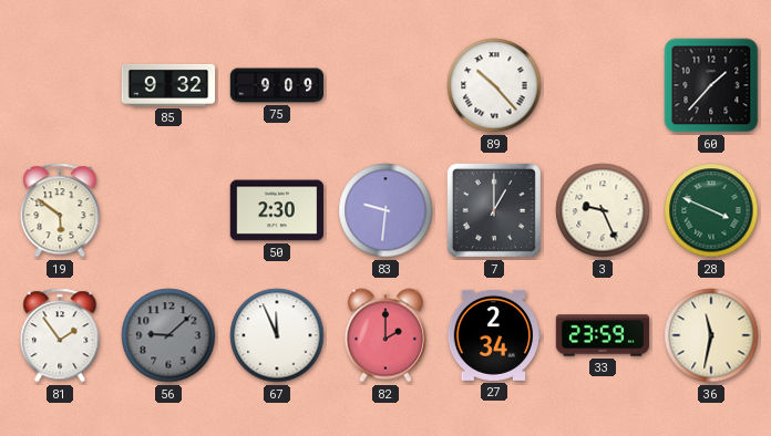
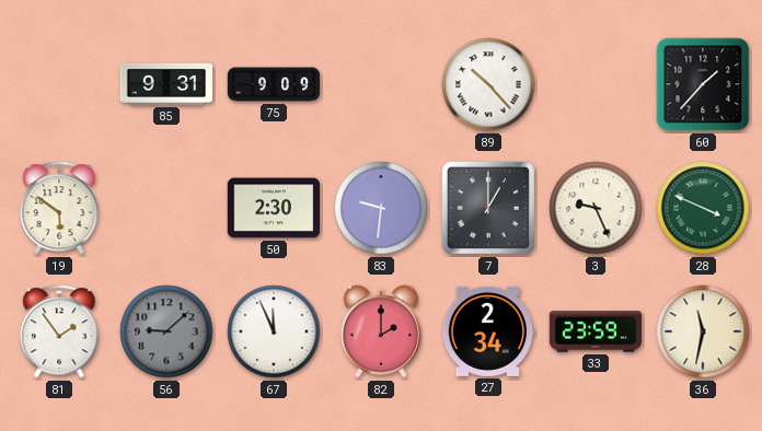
85: 9:32 -> 9:31 (166, 84)
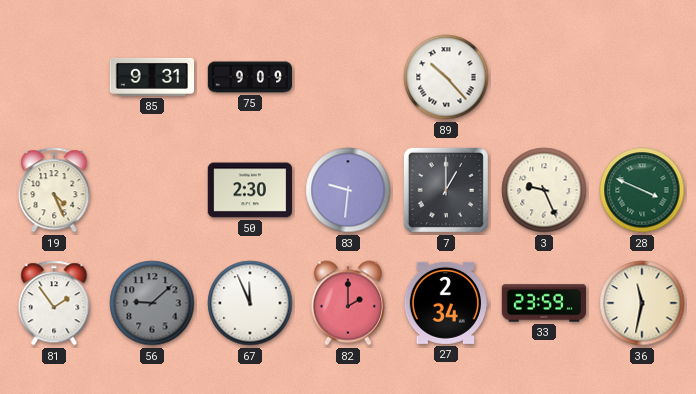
60: 1:37 -> none (703, 84)
19: 5:51 -> 4:26 (54, 190)
